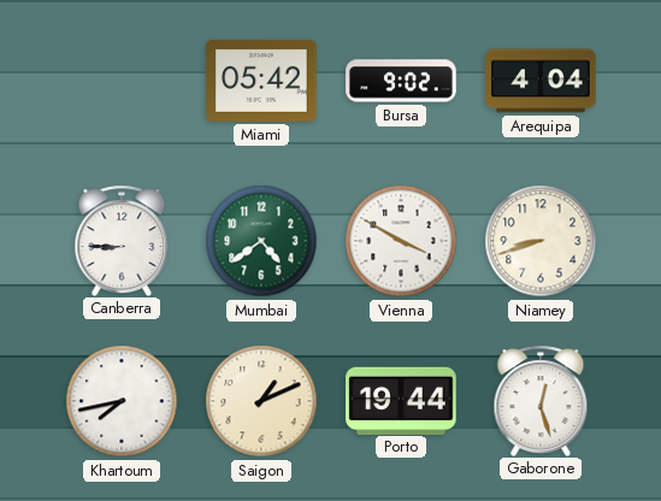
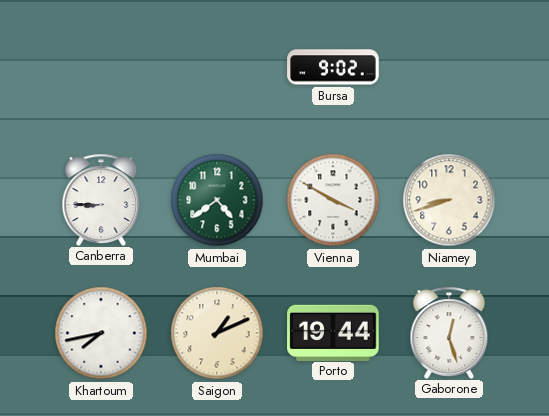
Miami: 05:42 -> none (261, 81)
Arequipa: 4:04 -> none (541, 81)
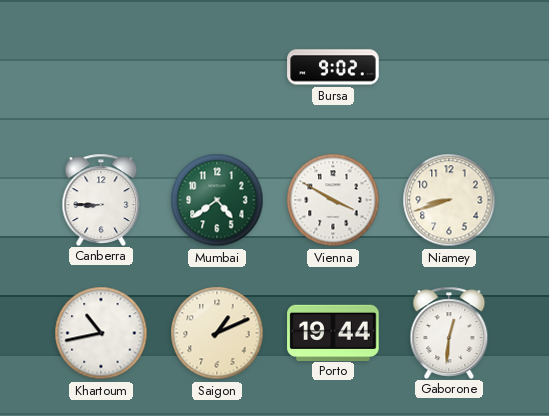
Khartoum: 7:43 -> 10:43 (101, 333)
Gaborone: 12:27 -> 12:31 (449, 332)
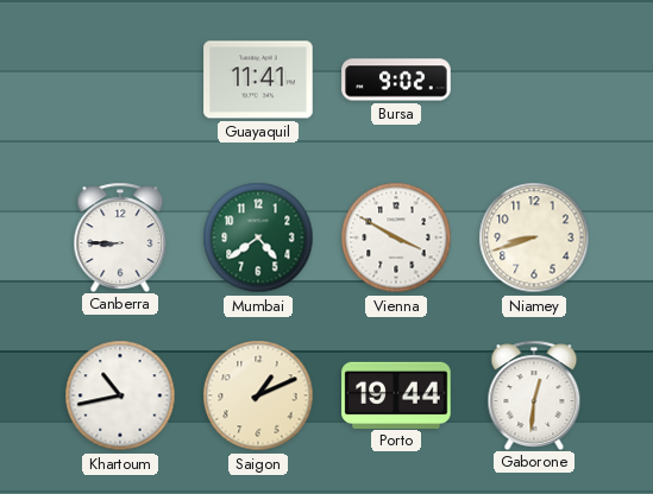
Guayaquil: none -> 11:41 (258, 80)
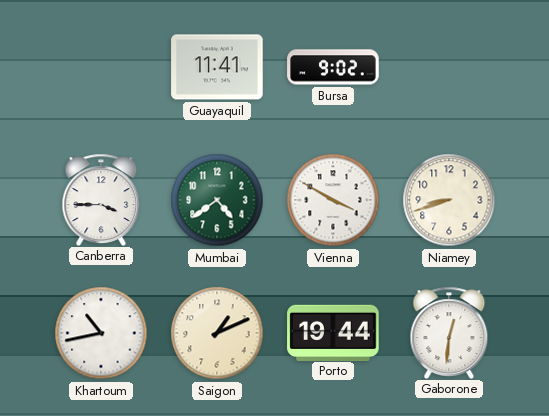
Canberra: 8:45 -> 3:45 (101, 199)
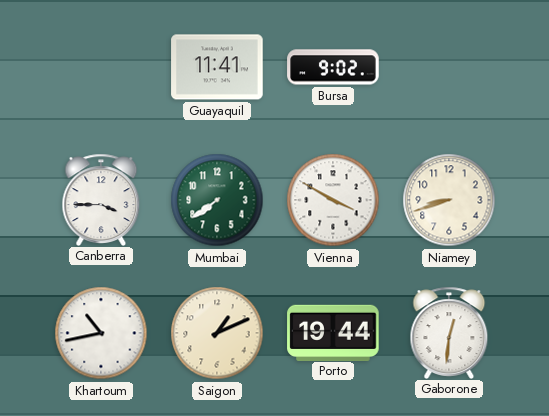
Mumbai: 4:39 -> 7:39 (217, 200)
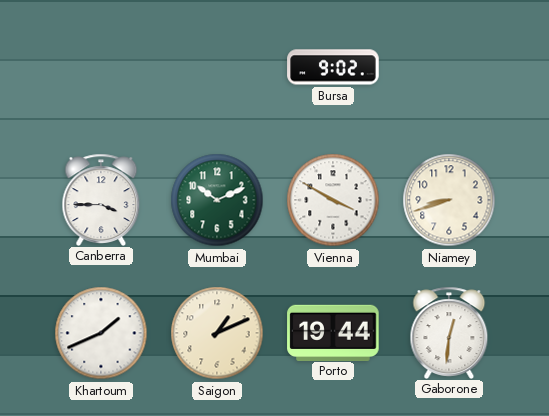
Guayaquil: 11:41 -> none (217, 67)
Mumbai: 7:39 -> 10:11 (217, 200)
Khartoum: 10:43 -> 1:41 (101, 333)
